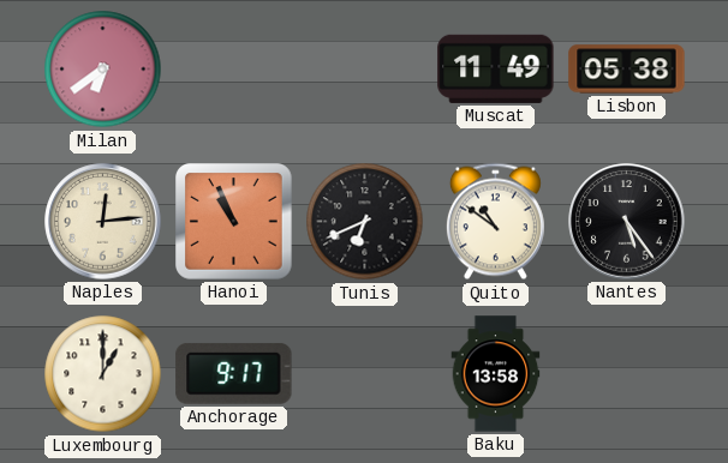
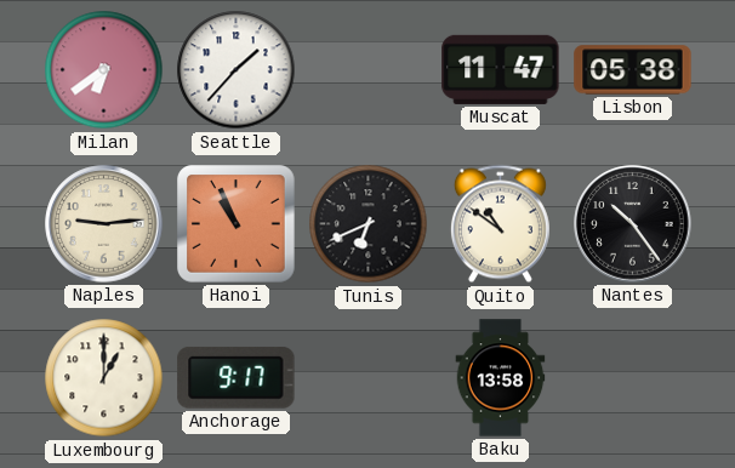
Seattle: none -> 1:37 (237, 70)
Muscat: 11:49 -> 11:47 (501, 69)
Naples: 12:14 -> 9:14 (104, 224)
Nantes: 5:24 -> 10:24 (633, 224)
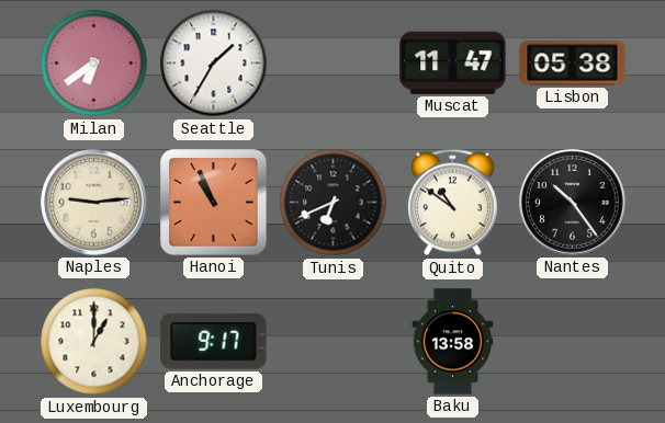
Seattle: 1:37 -> 1:35 (214, 64)
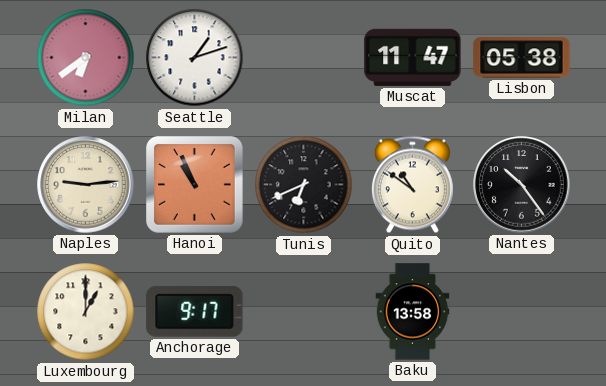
Seattle: 1:35 -> 1:12 (195, 58)
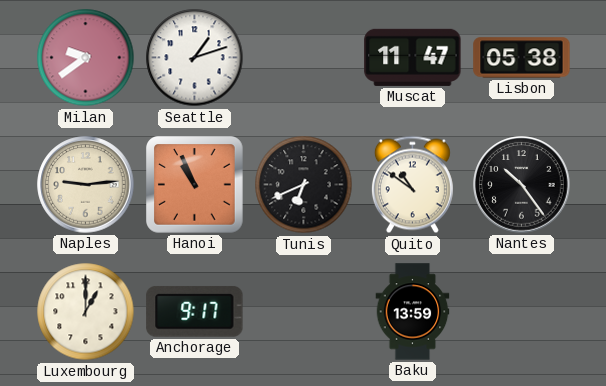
Milan: 6:39 -> 9:39 (86, 58)
Baku: 13:58 -> 13:59 (413, 312)
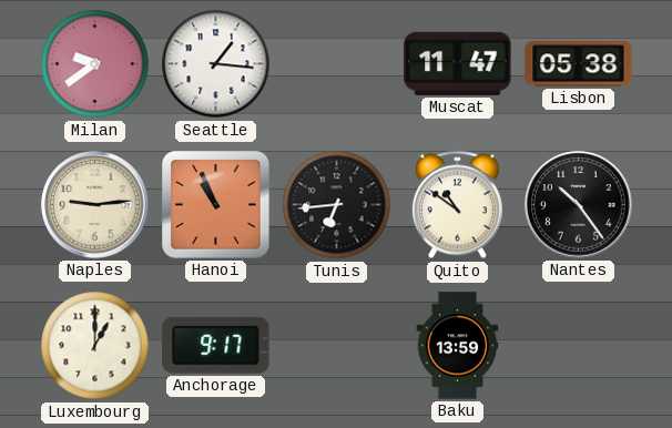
Seattle: 1:12 -> 1:16 (216, 64)
Tunis: 6:41 -> 6:44 (337, 205)
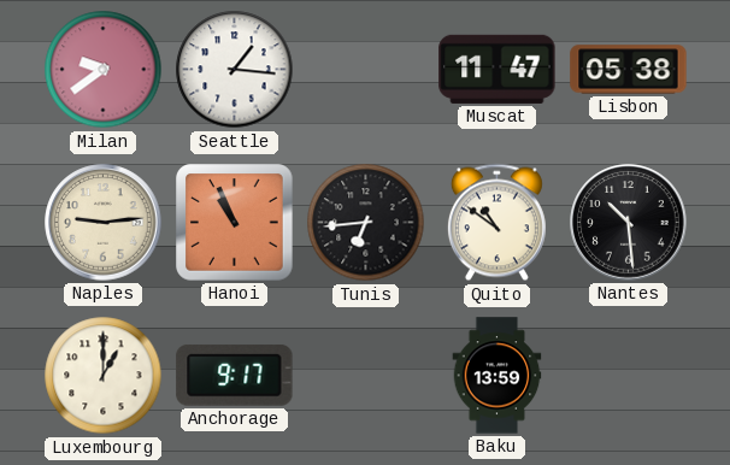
Nantes: 10:24 -> 10:29 (629, 223)
